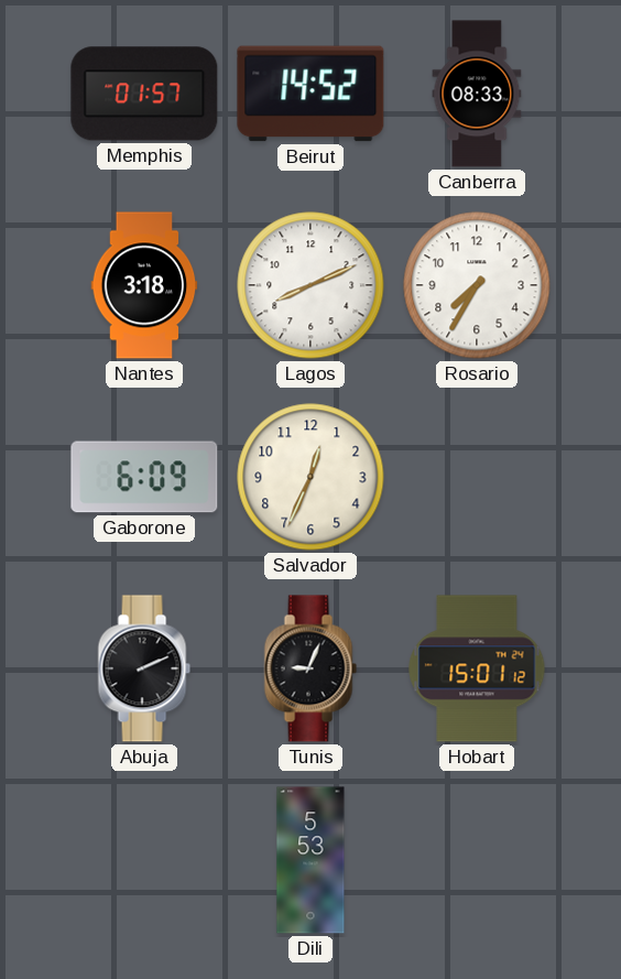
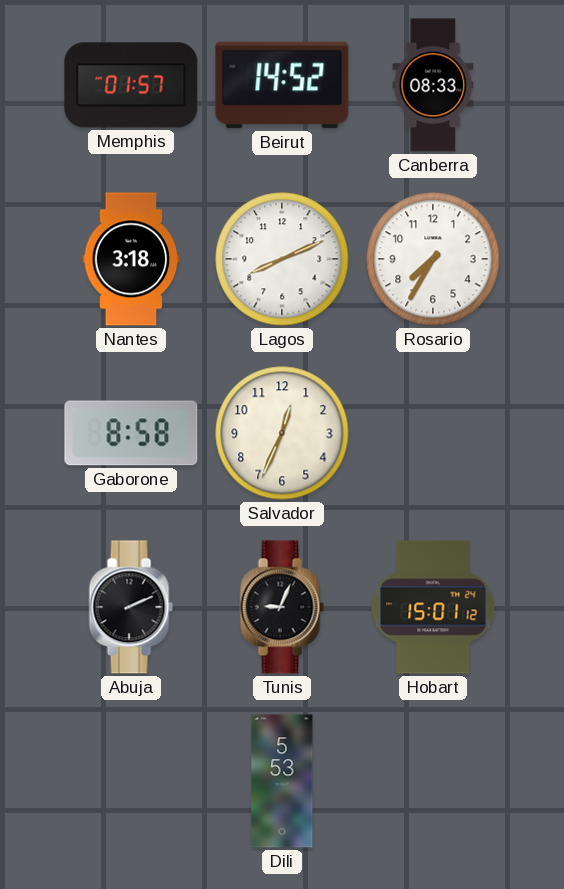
Gaborone: 6:09 -> 8:58 (131, 433)
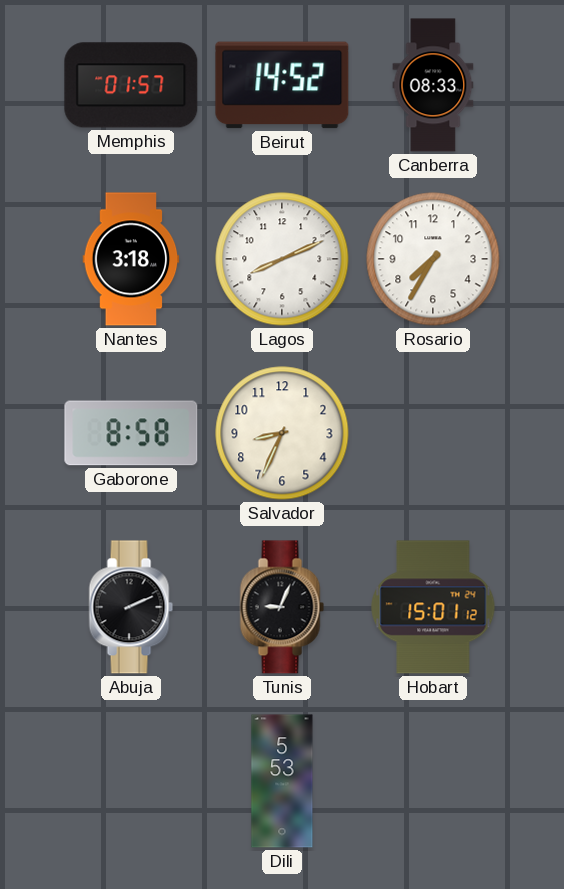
Salvador: 12:34 -> 8:34 (282, 433)
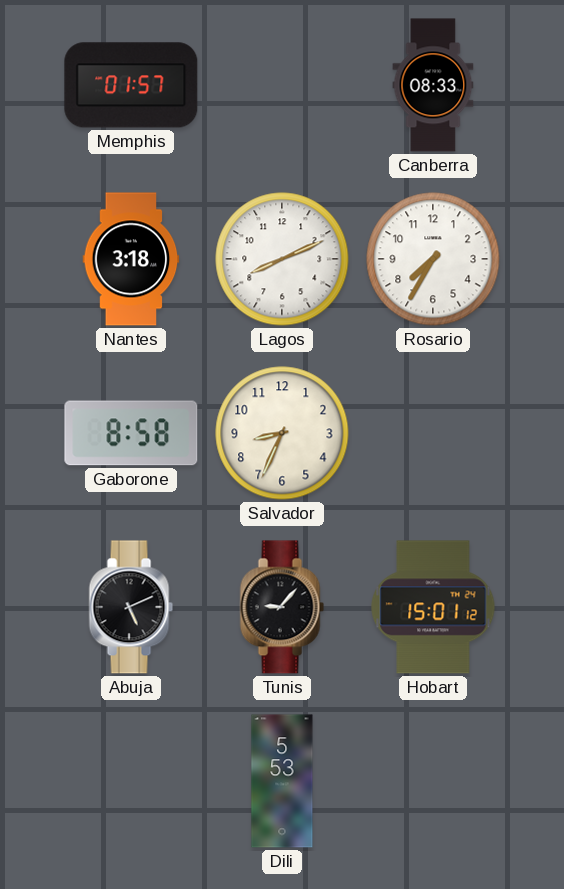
Beirut: 14:52 -> none (282, 85)
Abuja: 2:11 -> 5:11 (131, 607)
Tunis: 9:04 -> 9:07 (282, 607)
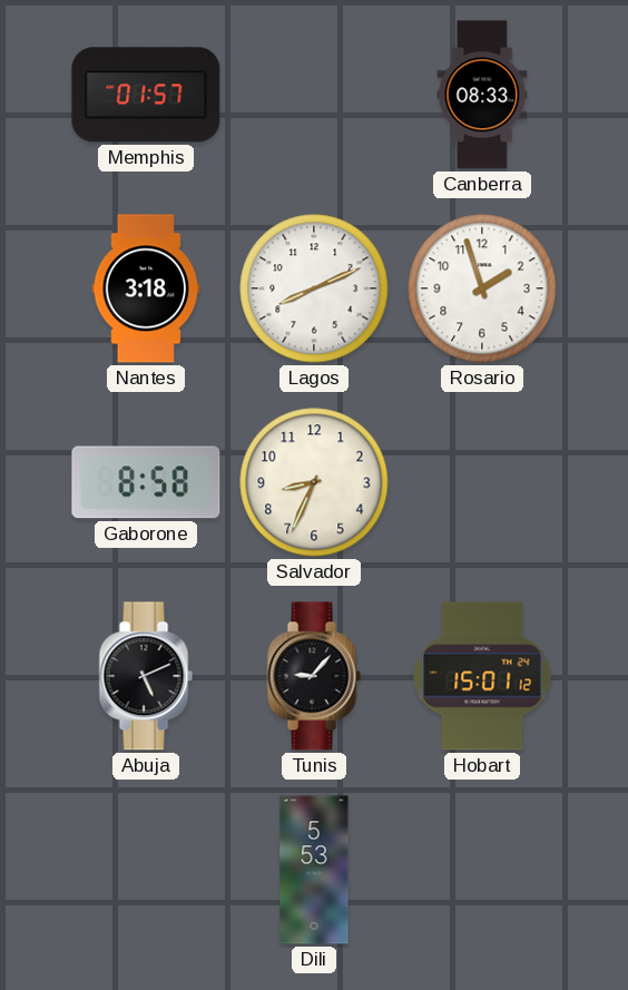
Rosario: 7:35 -> 1:57 (482, 288)
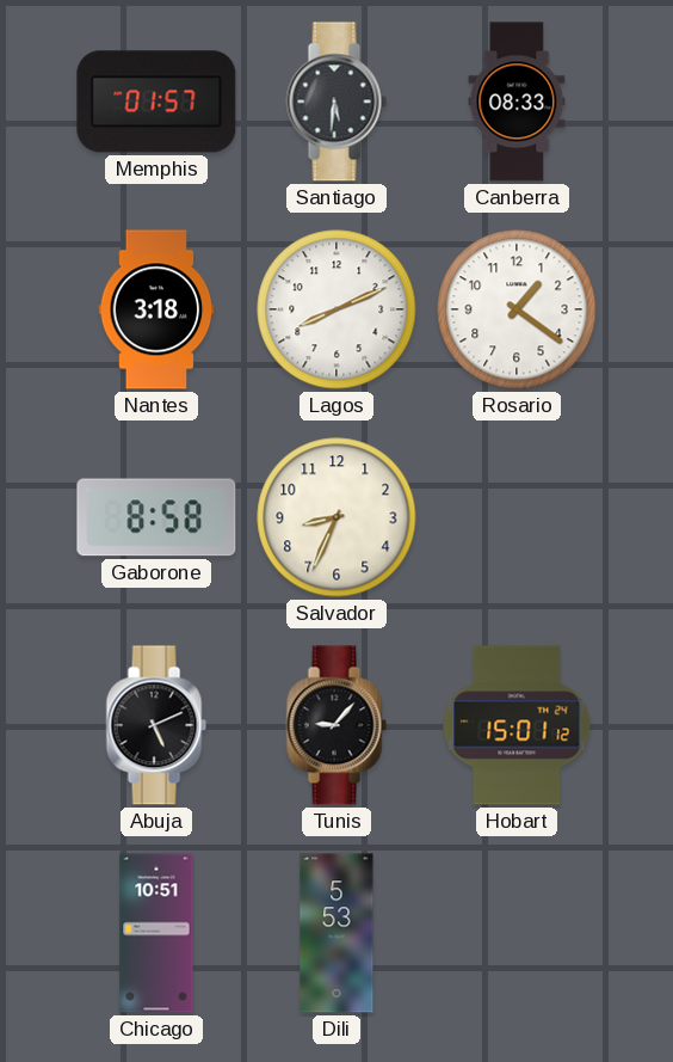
Santiago: none -> 5:31 (336, 102)
Rosario: 1:57 -> 1:21 (517, 309)
Chicago: none -> 10:51 (156, 933)
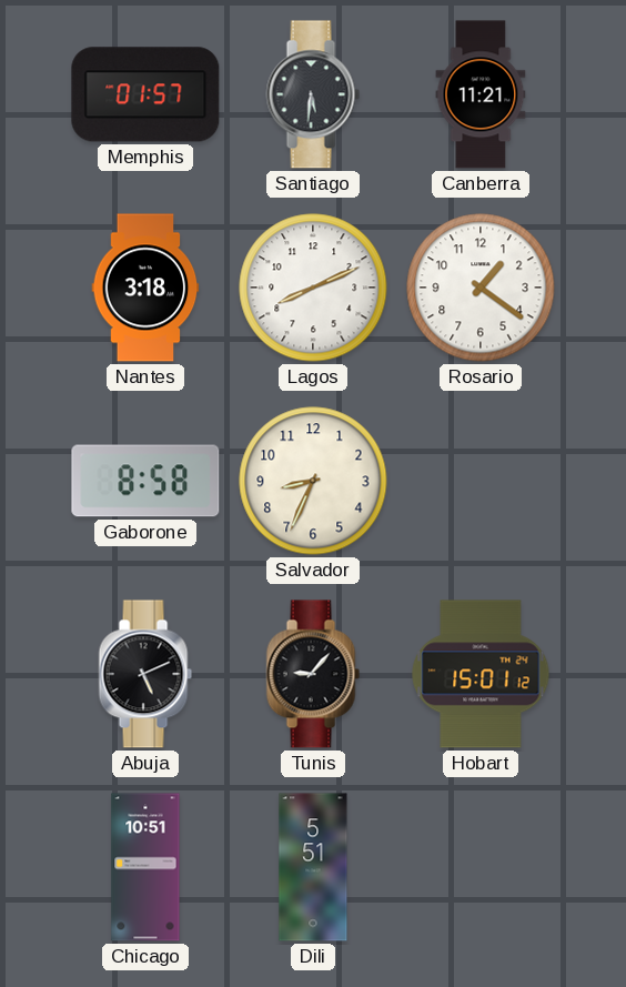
Canberra: 08:33 -> 11:21 (481, 94)
Dili: 5:53 -> 5:51 (313, 867)
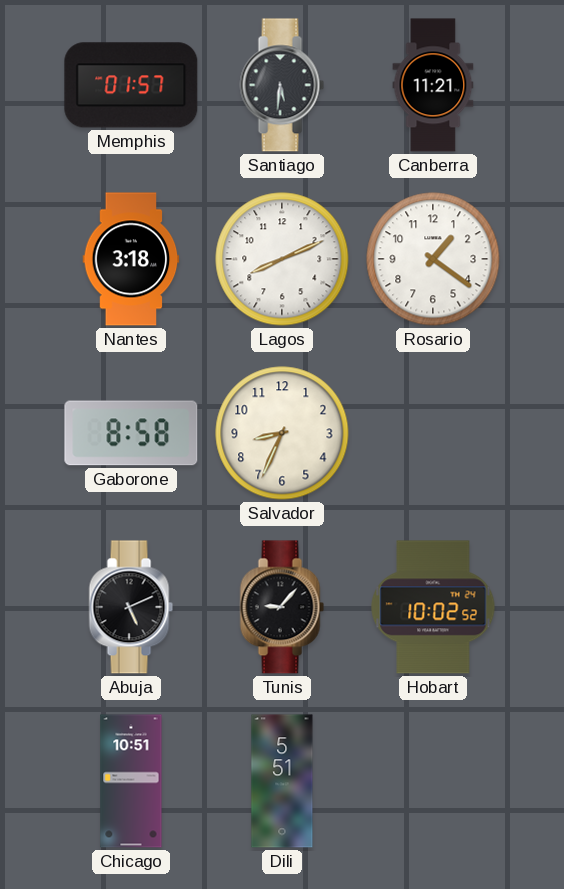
Hobart: 15:01 -> 10:02 (433, 607)
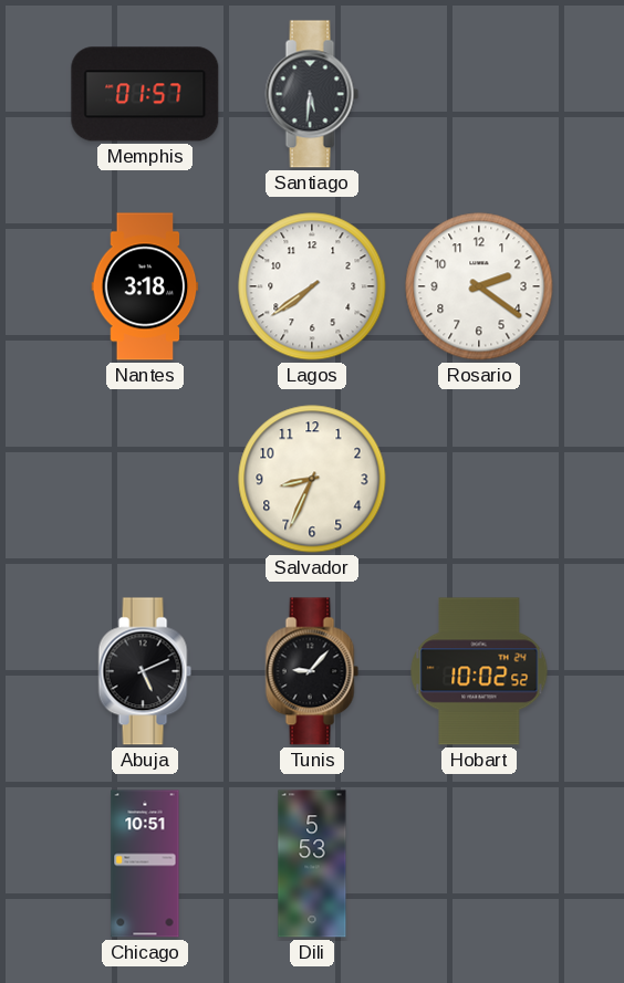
Canberra: 11:21 -> none (433, 85)
Lagos: 8:11 -> 7:39 (312, 286)
Rosario: 1:21 -> 2:21 (479, 286)
Gaborone: 8:58 -> none (131, 433)
Dili: 5:51 -> 5:53 (312, 864)
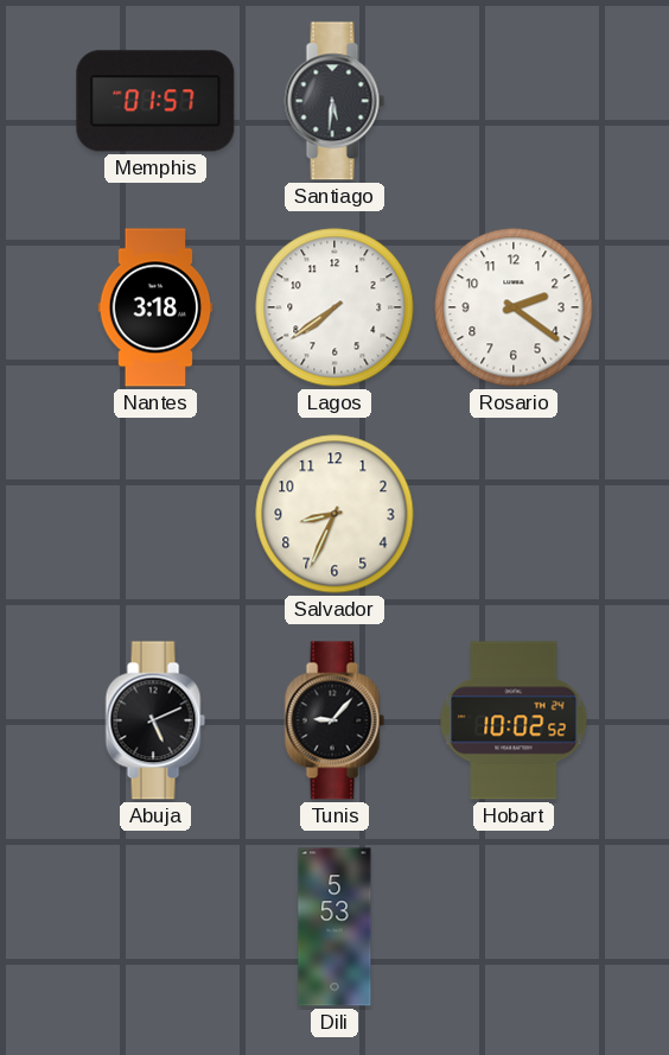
Chicago: 10:51 -> none (145, 864)
